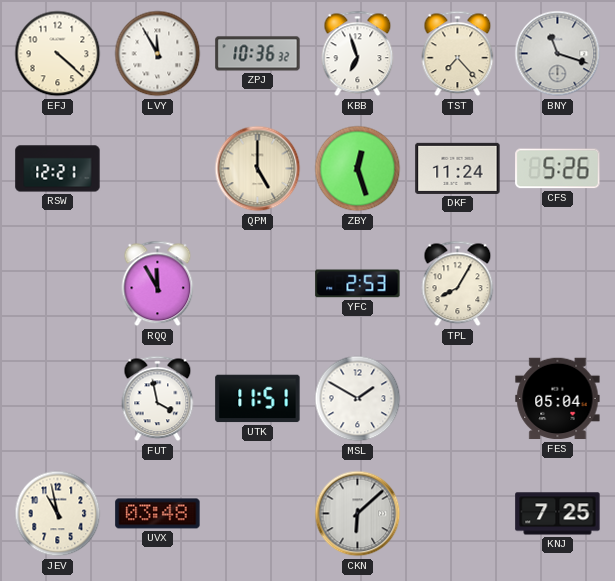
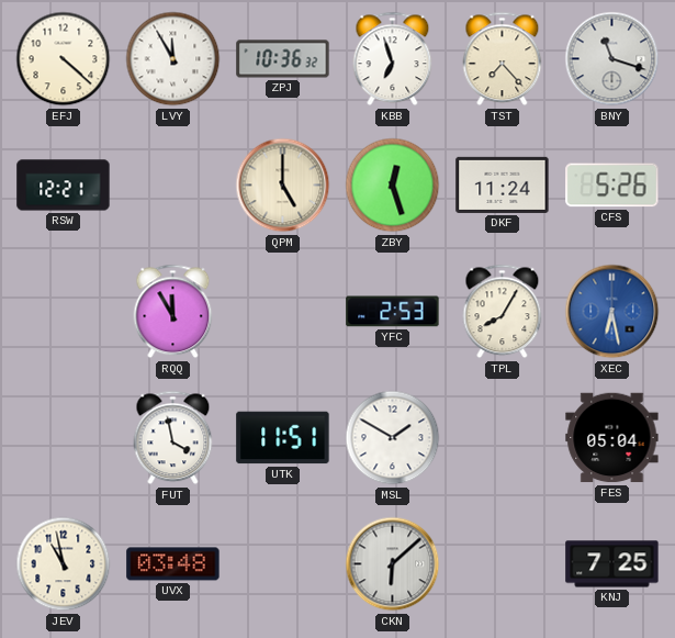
XEC: none -> 6:28 (612, 312)
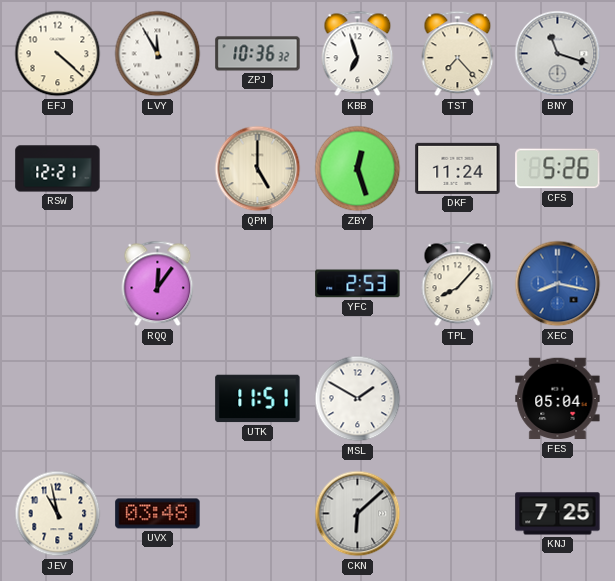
RQQ: 11:55 -> 12:06 (158, 284)
TPL: 8:05 -> 8:07 (458, 284)
XEC: 6:28 -> 8:17 (558, 284)
FUT: 3:58 -> none (173, 438)
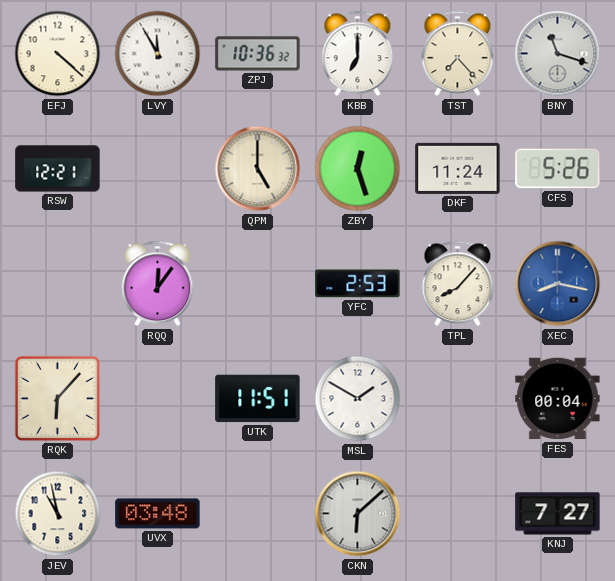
KBB: 6:57 -> 7:00 (358, 54)
RQK: none -> 6:07 (57, 398)
FES: 05:04 -> 00:04 (558, 399)
KNJ: 7:25 -> 7:27 (558, 514)
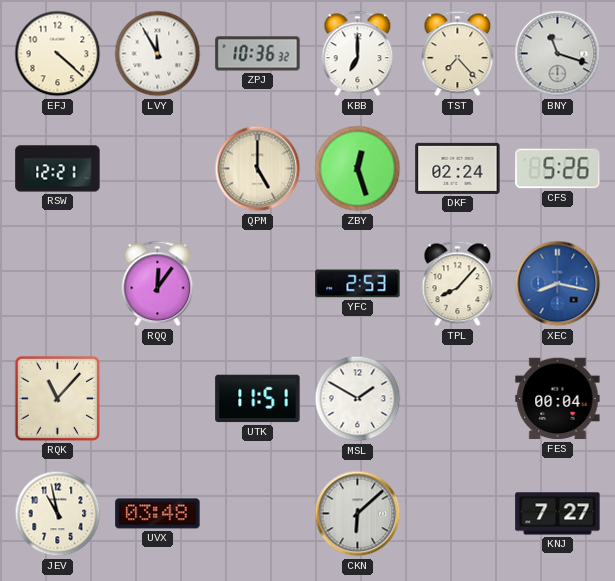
DKF: 11:24 -> 02:24 (458, 168)
RQK: 6:07 -> 11:07 (57, 398)
